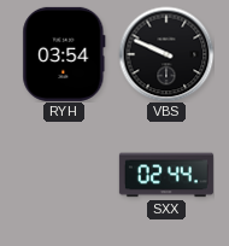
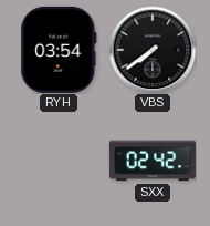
VBS: 9:49 -> 7:39 (153, 50)
SXX: 02:44 -> 02:42 (153, 161)
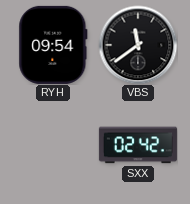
RYH: 03:54 -> 09:54 (53, 45)
VBS: 7:39 -> 11:39 (138, 45)
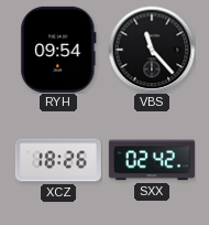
VBS: 11:39 -> 11:23 (152, 50)
XCZ: none -> 18:26 (58, 160)
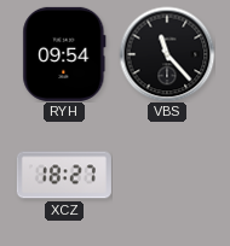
XCZ: 18:26 -> 18:27 (64, 175)
SXX: 02:42 -> none (152, 160)
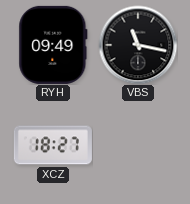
RYH: 09:54 -> 09:49 (53, 45)
VBS: 11:23 -> 11:17 (138, 45)
